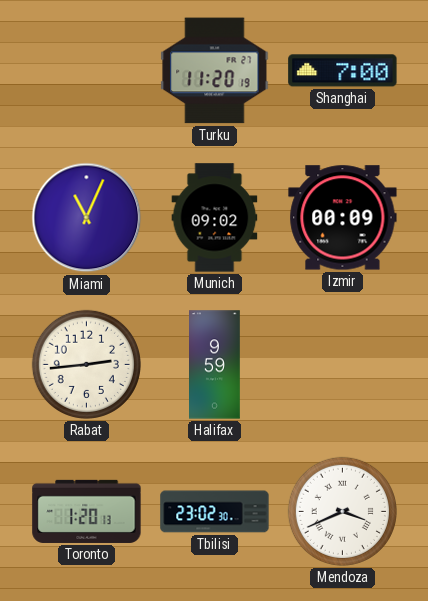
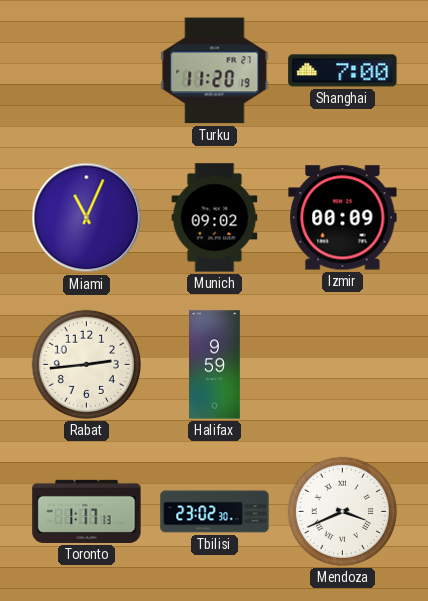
Toronto: 1:20 -> 1:17 (87, 511)
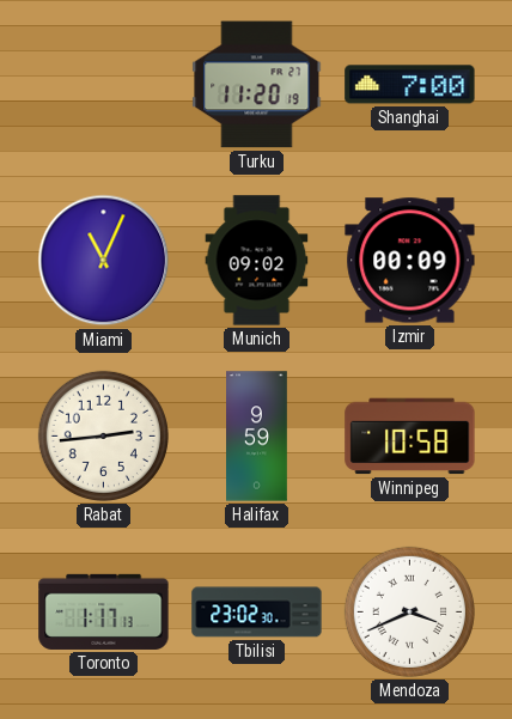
Winnipeg: none -> 10:58 (410, 437)
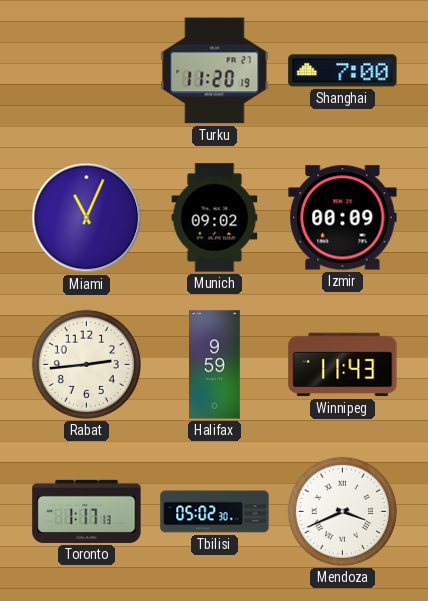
Winnipeg: 10:58 -> 11:43 (343, 365)
Tbilisi: 23:02 -> 05:02 (215, 512)
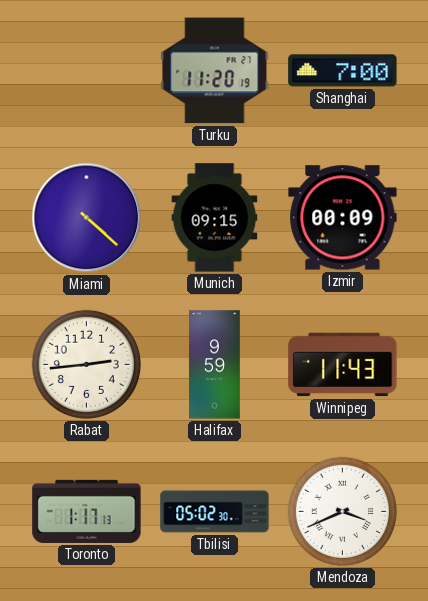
Miami: 11:04 -> 4:22 (87, 218)
Munich: 09:02 -> 09:15 (215, 218)
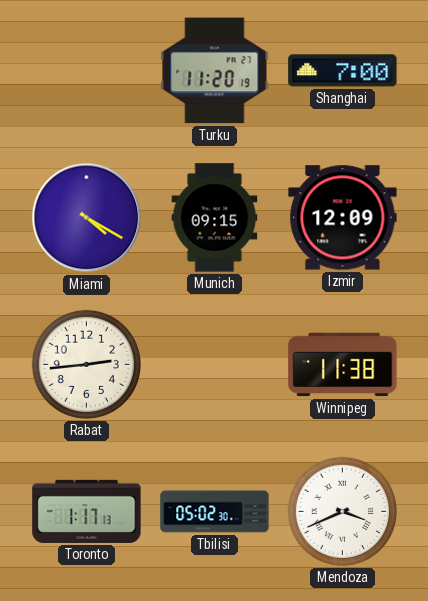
Miami: 4:22 -> 4:20 (87, 218)
Izmir: 00:09 -> 12:09 (343, 218)
Halifax: 9:59 -> none (215, 365)
Winnipeg: 11:43 -> 11:38 (343, 365)
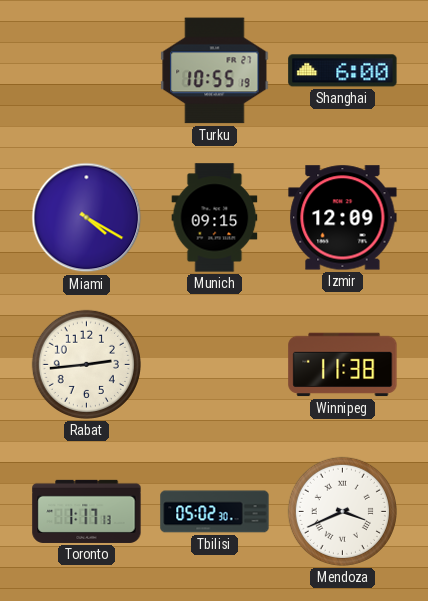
Turku: 11:20 -> 10:55 (215, 71)
Shanghai: 7:00 -> 6:00 (343, 71)
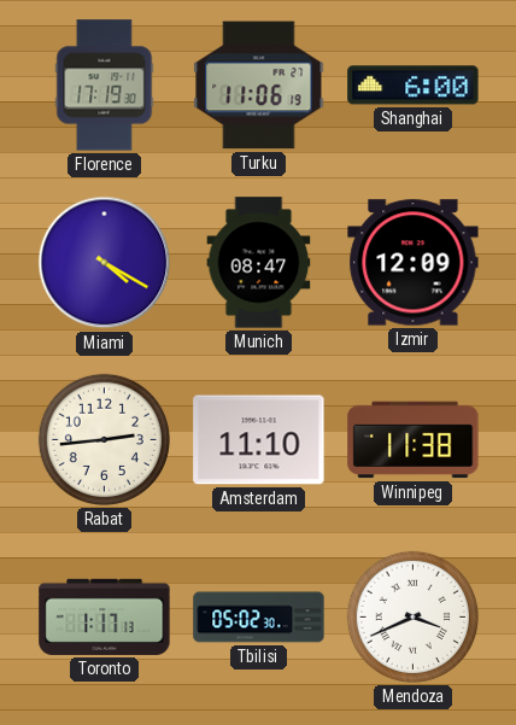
Florence: none -> 17:19 (105, 86)
Turku: 10:55 -> 11:06 (259, 86)
Munich: 09:15 -> 08:47 (259, 263)
Amsterdam: none -> 11:10 (259, 440)
